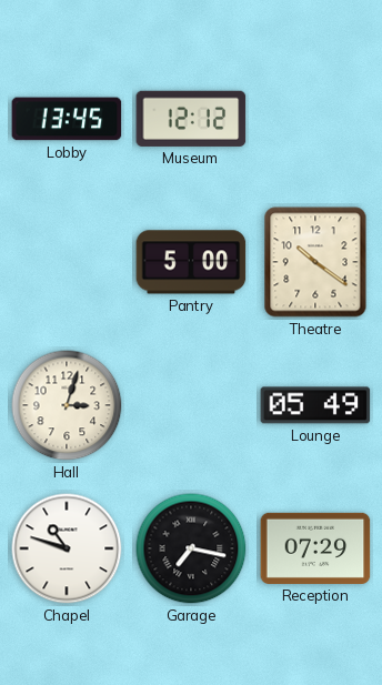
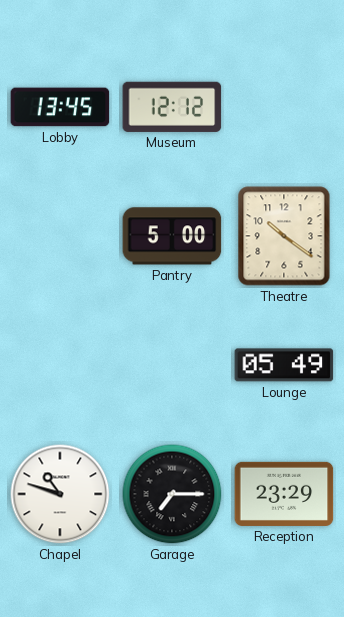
Hall: 3:03 -> none (67, 405)
Garage: 7:17 -> 7:15 (172, 494)
Reception: 07:29 -> 23:29 (284, 494)
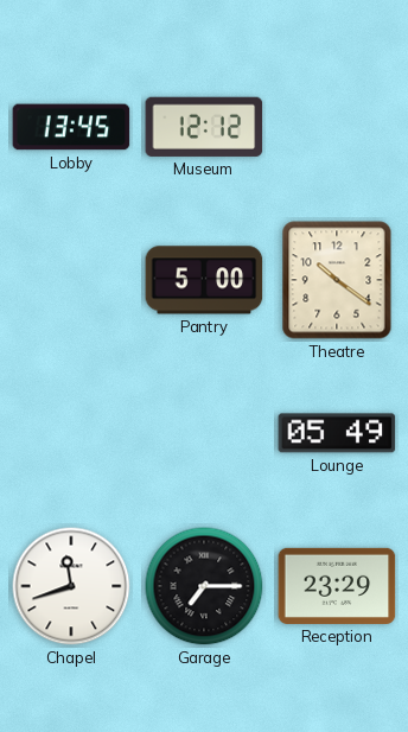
Chapel: 10:48 -> 11:42 (71, 586)
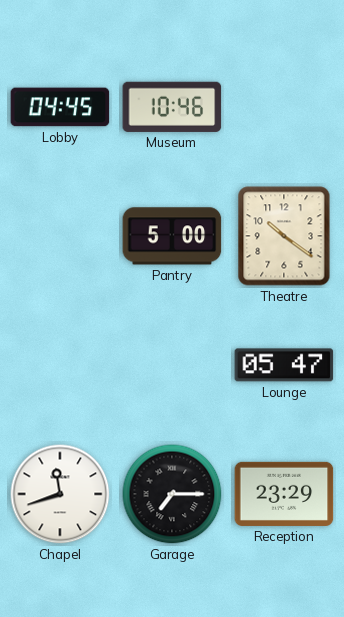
Lobby: 13:45 -> 04:45 (60, 107)
Museum: 12:12 -> 10:46 (172, 107)
Lounge: 05:49 -> 05:47 (284, 365)
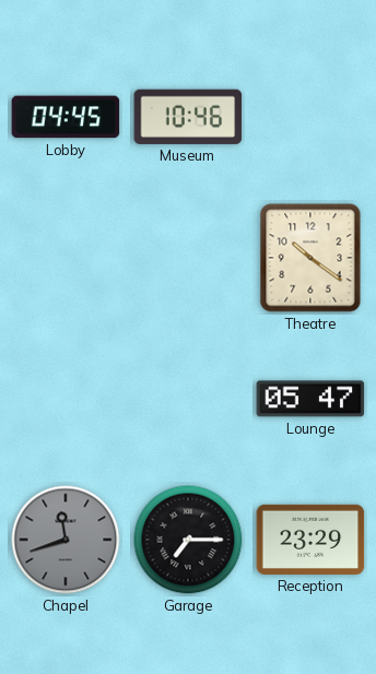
Pantry: 5:00 -> none (172, 236)
Chapel dial: white -> grey (66, 540)
